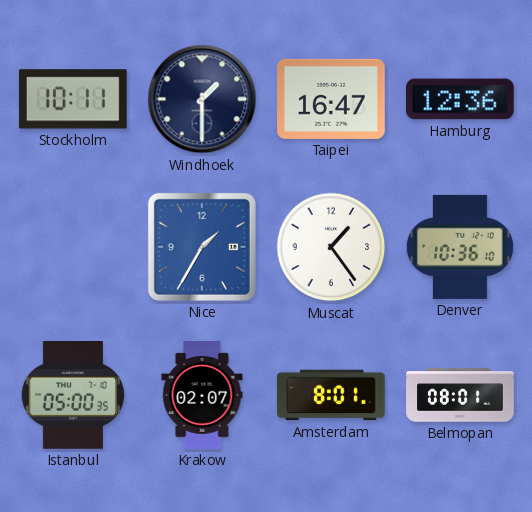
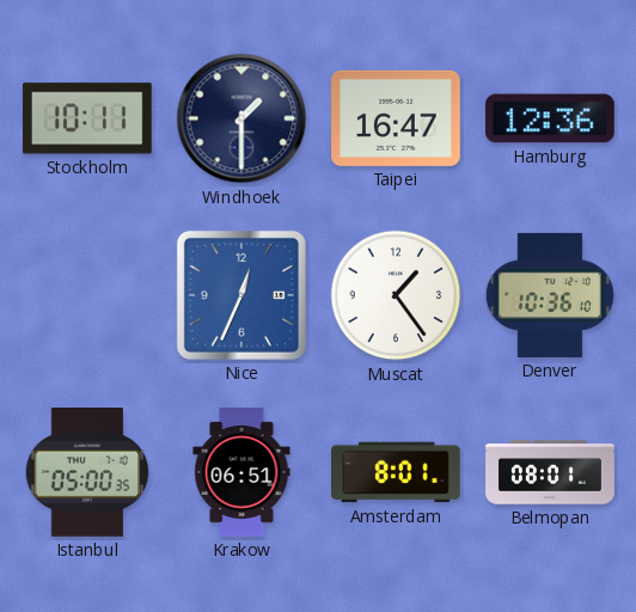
Nice: 1:35 -> 12:34 (241, 295)
Krakow: 02:07 -> 06:51 (241, 472)
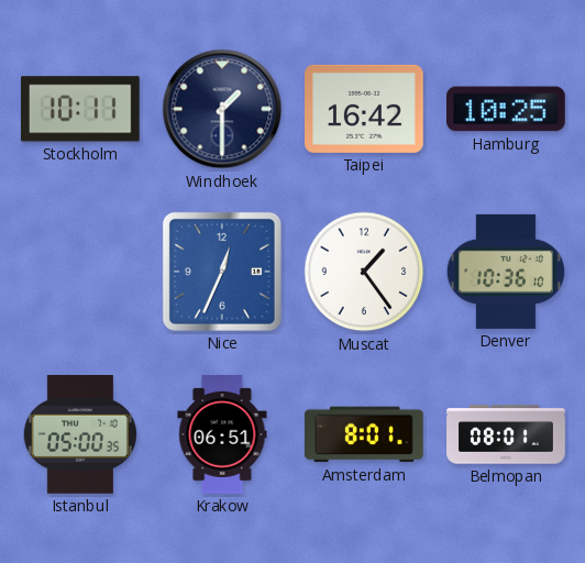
Taipei: 16:47 -> 16:42 (365, 109)
Hamburg: 12:36 -> 10:25 (507, 109)
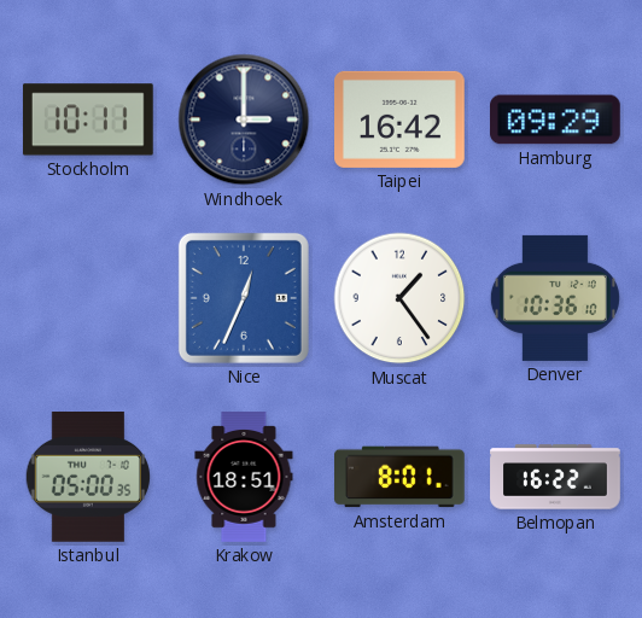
Windhoek: 1:30 -> 3:00 (244, 119)
Hamburg: 10:25 -> 09:29 (556, 119)
Krakow: 06:51 -> 18:51 (244, 477)
Belmopan: 08:01 -> 16:22 (555, 477)
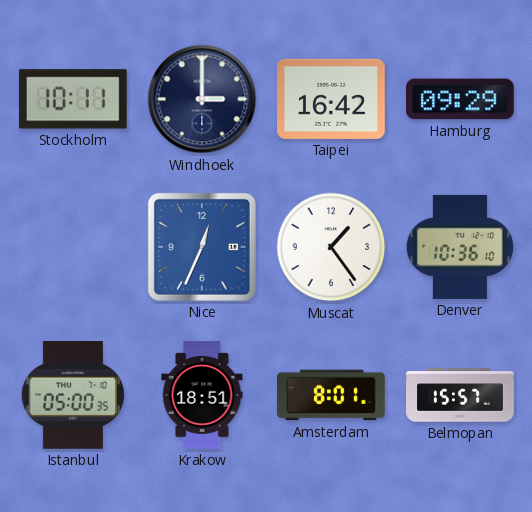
Belmopan: 16:22 -> 15:57 (460, 395)
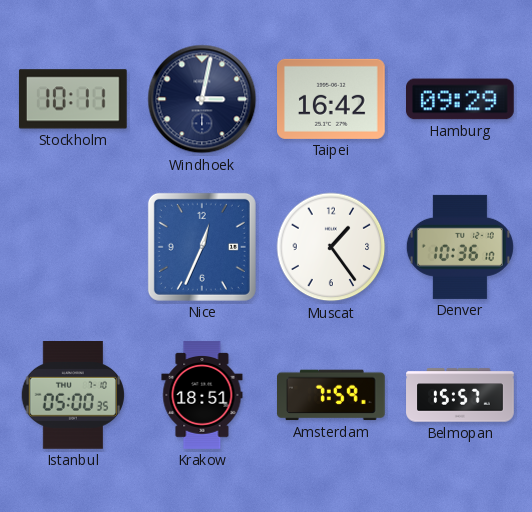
Windhoek: 3:00 -> 3:02 (202, 99)
Amsterdam: 8:01 -> 7:59 (332, 395)
